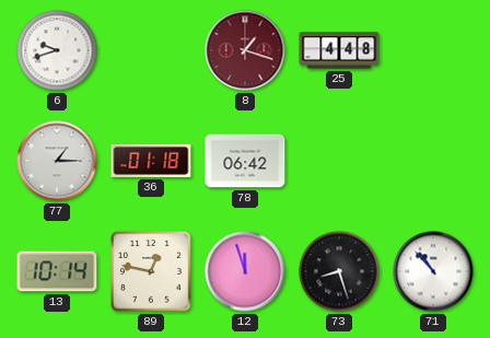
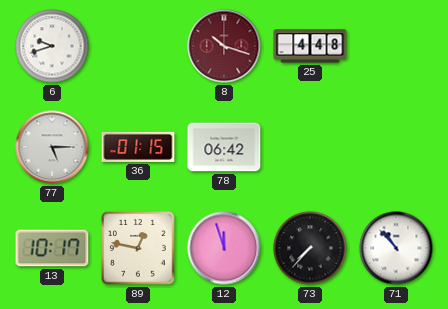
8: 1:18 -> 10:18 (224, 46)
77: 1:15 -> 5:15 (52, 147)
36: 01:18 -> 01:15 (138, 147)
13: 10:14 -> 10:17 (52, 248)
73: 8:27 -> 7:37 (310, 248)
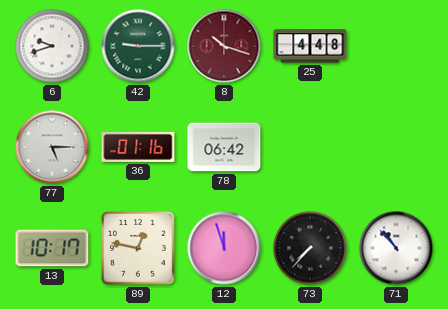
42: none -> 9:15 (138, 46)
36: 01:15 -> 01:16 (138, 147)
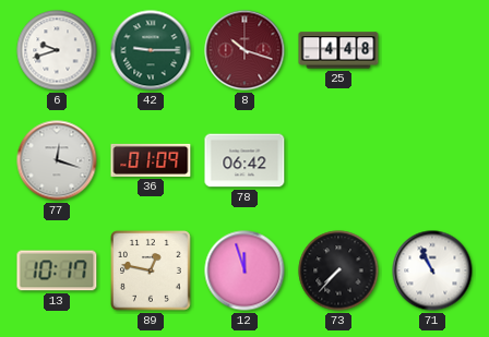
77: 5:15 -> 12:18 (57, 160)
36: 01:16 -> 01:09 (151, 160)
71: 10:53 -> 10:56 (432, 270)
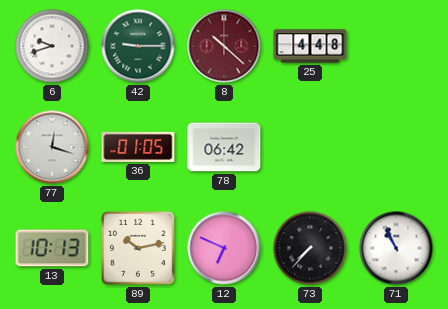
8: 10:18 -> 10:22 (224, 46)
36: 01:09 -> 01:05 (138, 147)
13: 10:17 -> 10:13 (52, 248)
89: 12:47 -> 10:13 (138, 248)
12: 11:57 -> 6:49 (224, 248)
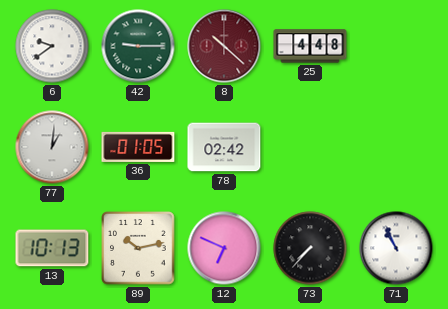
6: 9:42 -> 9:39 (52, 46)
77: 12:18 -> 1:01 (52, 147)
78: 06:42 -> 02:42 (224, 147)
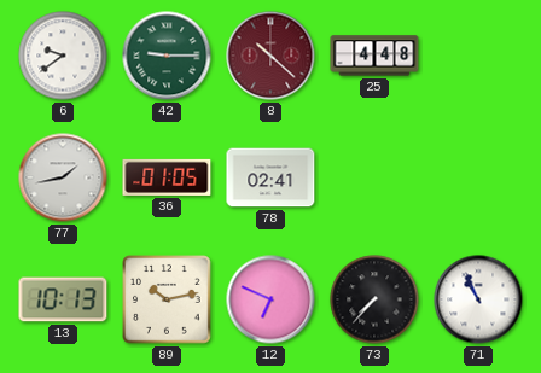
77: 1:01 -> 1:43 (63, 177)
78: 02:42 -> 02:41 (270, 177)
